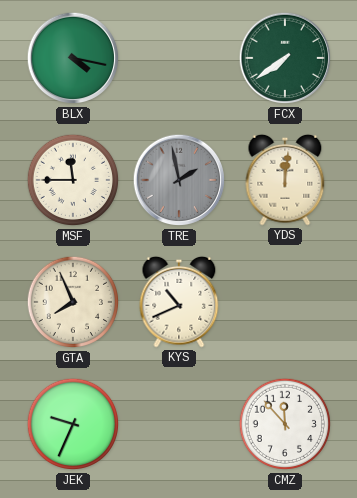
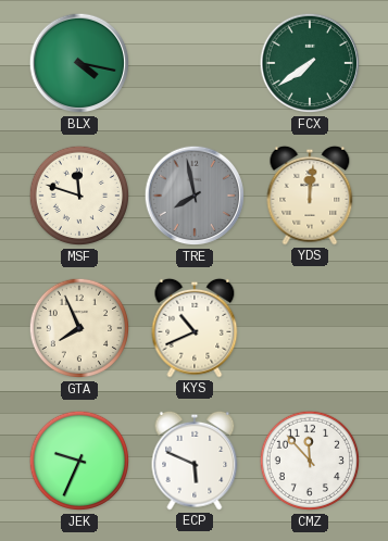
MSF: 11:45 -> 11:48 (79, 196)
TRE: 1:58 -> 7:58 (195, 196)
ECP: none -> 5:49 (195, 461)
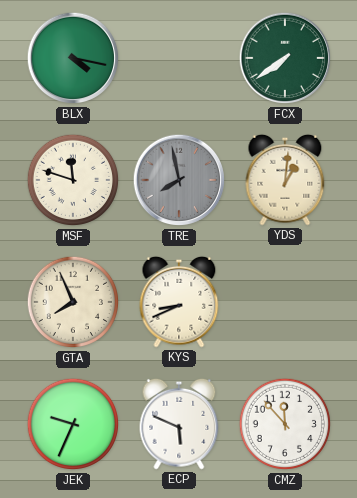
YDS: 12:01 -> 1:01 (285, 180)
KYS: 10:41 -> 8:41 (179, 302)
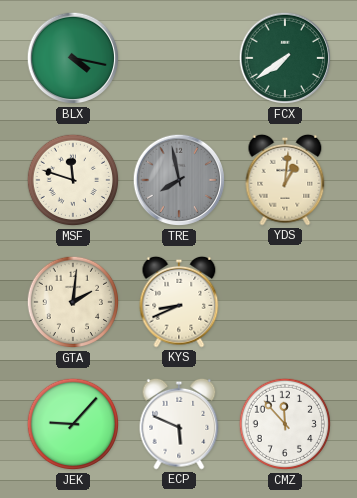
GTA: 7:56 -> 2:01 (73, 302)
JEK: 9:34 -> 9:07 (73, 424)
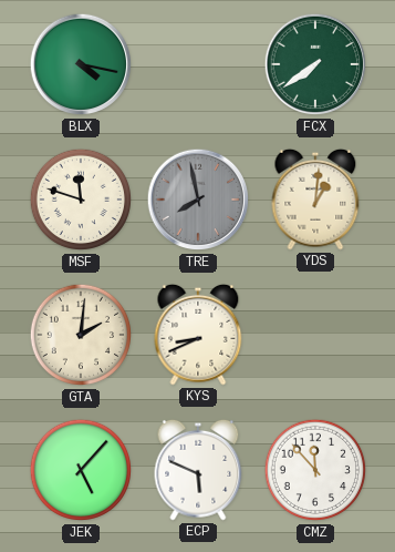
JEK: 9:07 -> 5:07 (81, 470)
